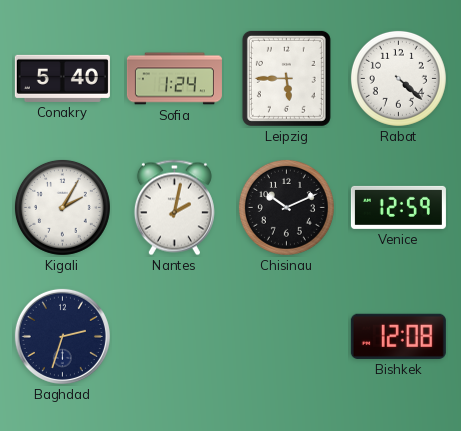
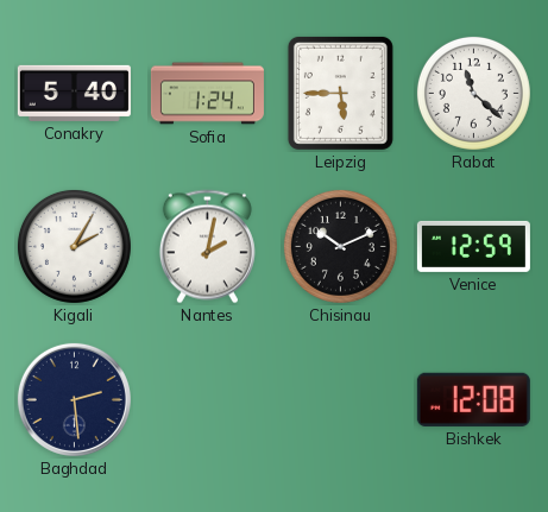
Rabat: 4:22 -> 11:22 (473, 93)
Baghdad: 2:33 -> 2:29 (74, 399)
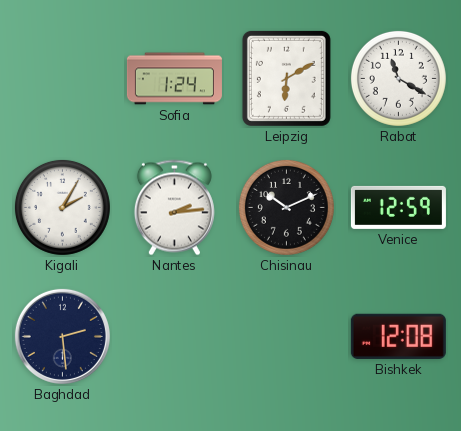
Conakry: 5:40 -> none (74, 93)
Leipzig: 5:45 -> 6:10 (286, 78)
Rabat: 11:22 -> 11:20 (398, 78)
Nantes: 2:02 -> 2:14 (174, 208)
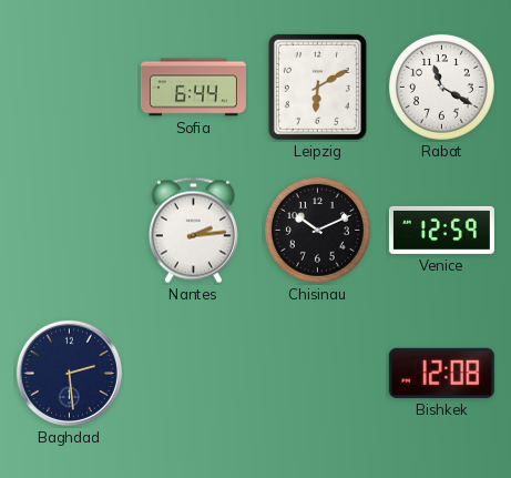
Sofia: 1:24 -> 6:44 (193, 88)
Kigali: 2:05 -> none (62, 207)
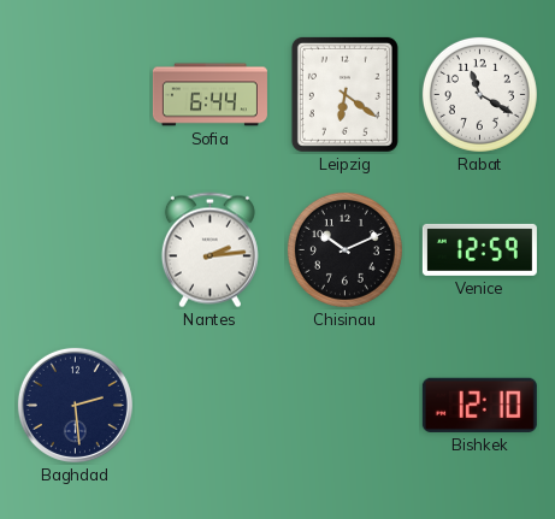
Leipzig: 6:10 -> 6:21 (344, 94)
Bishkek: 12:08 -> 12:10 (479, 405)
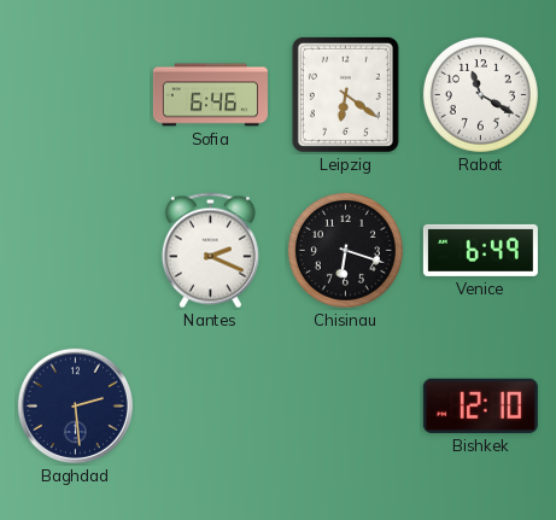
Sofia: 6:44 -> 6:46 (210, 95)
Nantes: 2:14 -> 2:19 (210, 251)
Chisinau: 10:11 -> 6:18 (345, 250)
Venice: 12:59 -> 6:49 (480, 250)
